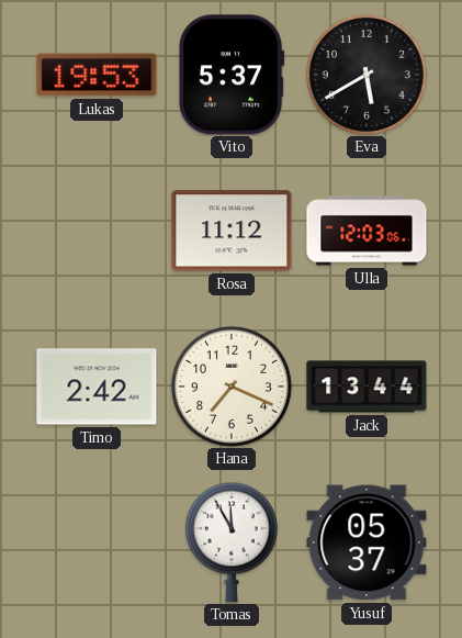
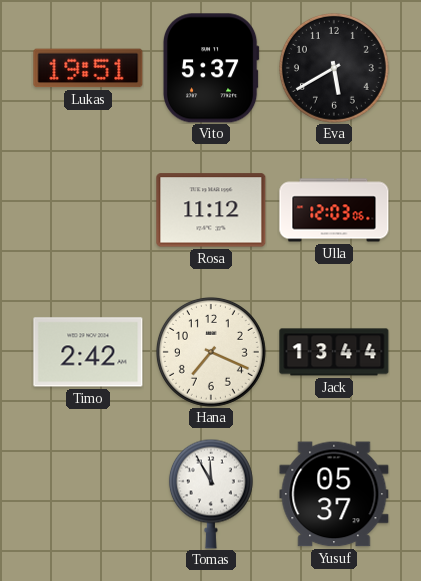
Lukas: 19:53 -> 19:51 (88, 68)
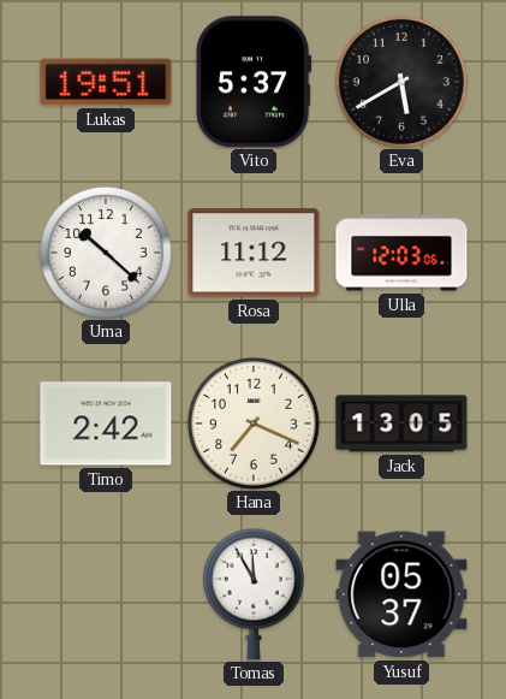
Uma: none -> 10:22 (106, 253)
Jack: 13:44 -> 13:05 (401, 423)
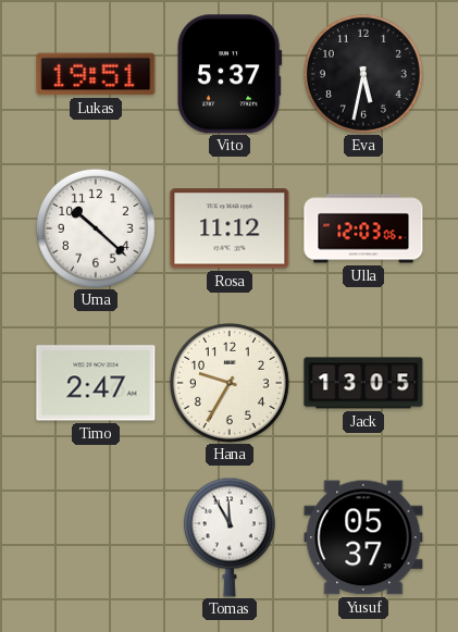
Eva: 5:40 -> 5:32 (363, 74)
Timo: 2:42 -> 2:47 (96, 383)
Hana: 7:19 -> 9:35 (230, 383)
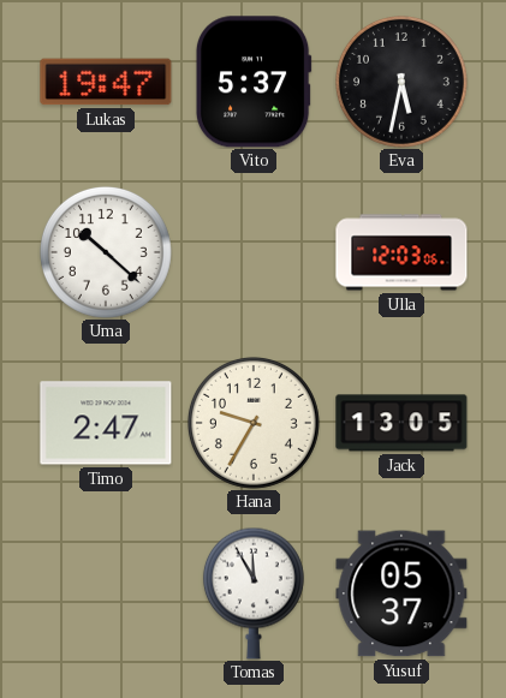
Lukas: 19:51 -> 19:47 (106, 82)
Rosa: 11:12 -> none (230, 228)
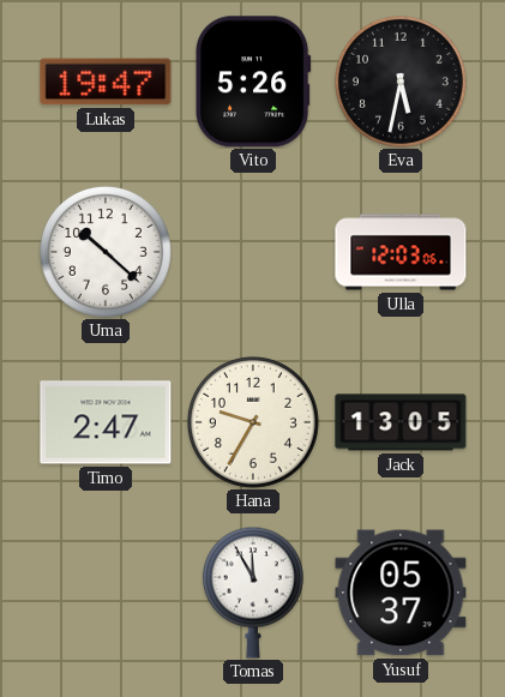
Vito: 5:37 -> 5:26 (253, 82)
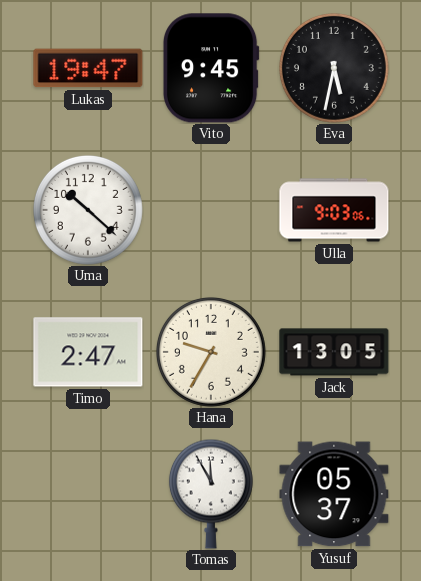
Vito: 5:26 -> 9:45 (211, 68)
Ulla: 12:03 -> 9:03 (334, 210)
